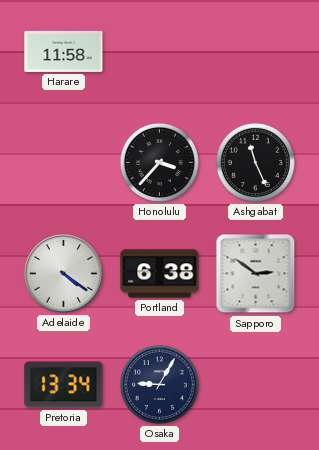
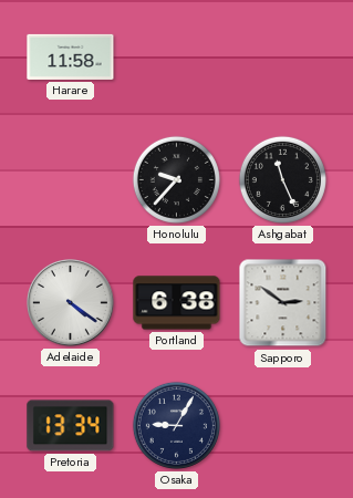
Honolulu: 3:37 -> 9:37 (176, 179)
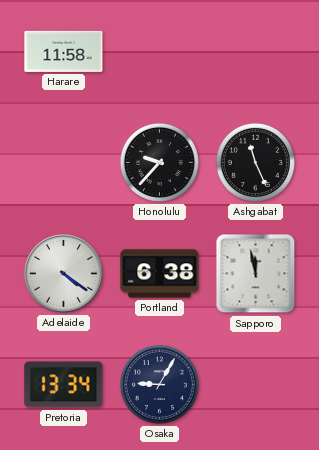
Sapporo: 2:51 -> 11:58 (256, 274)
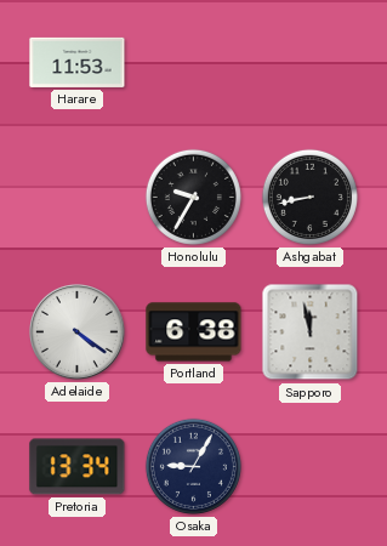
Harare: 11:58 -> 11:53 (78, 62)
Honolulu: 9:37 -> 9:35 (193, 197)
Ashgabat: 11:26 -> 8:43 (309, 197)
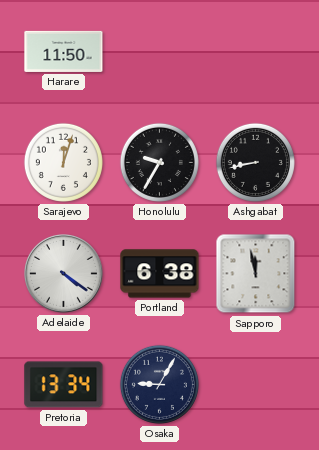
Harare: 11:53 -> 11:50 (64, 51)
Sarajevo: none -> 12:03 (63, 162)
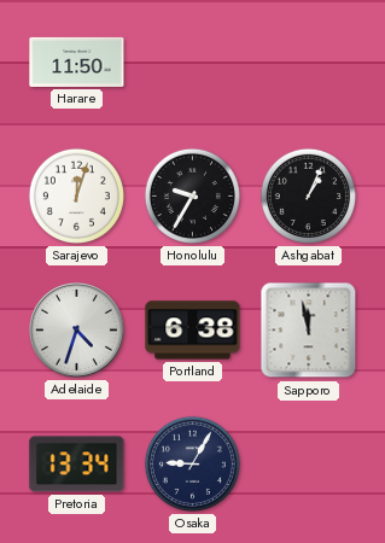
Ashgabat: 8:43 -> 1:04 (308, 195)
Adelaide: 4:21 -> 4:33 (77, 331)
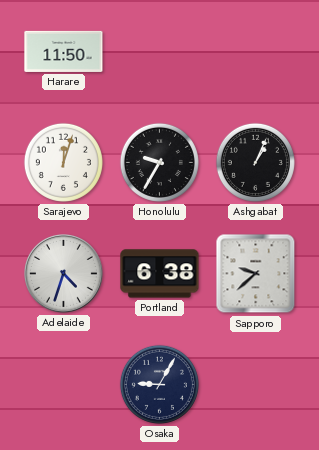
Sapporo: 11:58 -> 9:38 (256, 274)
Pretoria: 13:34 -> none (77, 465)
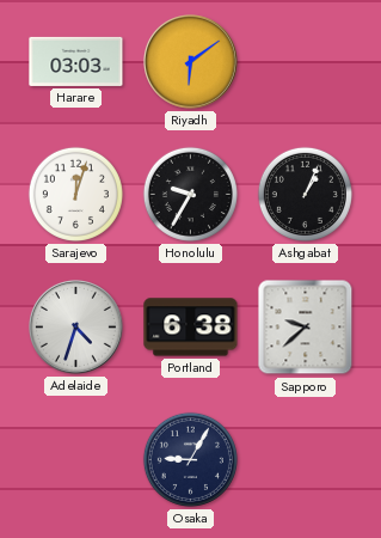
Harare: 11:50 -> 03:03 (76, 61)
Riyadh: none -> 6:09 (191, 62)
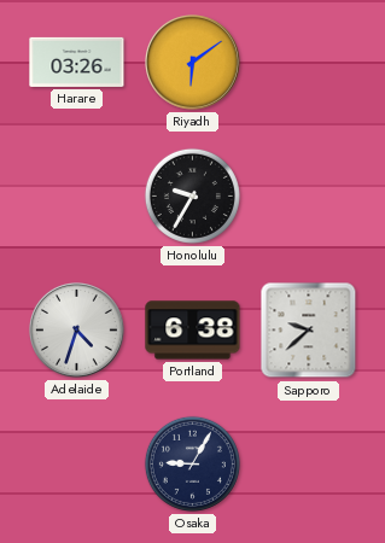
Harare: 03:03 -> 03:26 (77, 62)
Sarajevo: 12:03 -> none (75, 194)
Ashgabat: 1:04 -> none (305, 194)
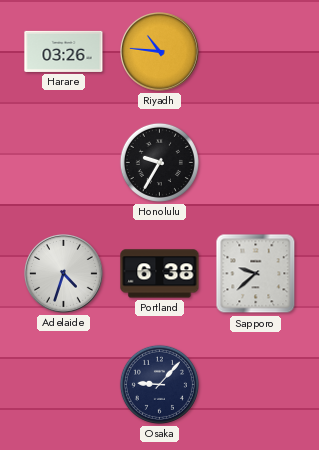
Riyadh: 6:09 -> 10:46 (160, 52)
Osaka: 9:05 -> 9:07 (159, 384)
